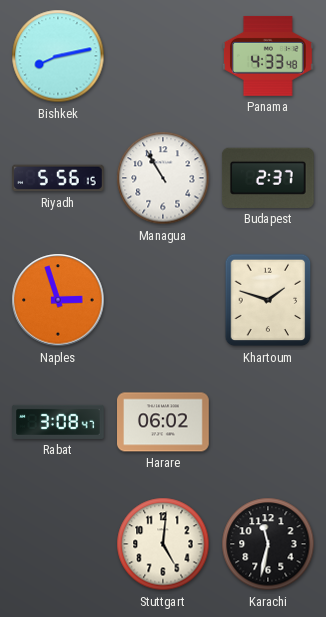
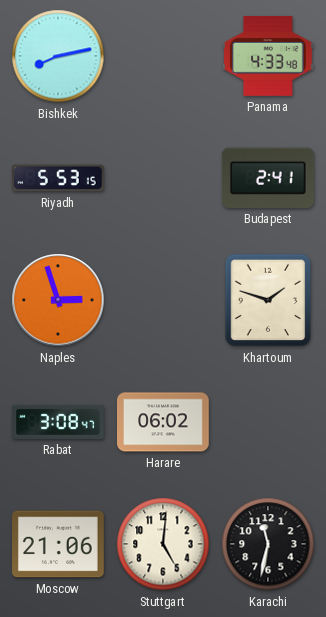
Riyadh: 5:56 -> 5:53 (59, 178)
Managua: 10:55 -> none (163, 178)
Budapest: 2:37 -> 2:41 (268, 178)
Moscow: none -> 21:06 (59, 544)
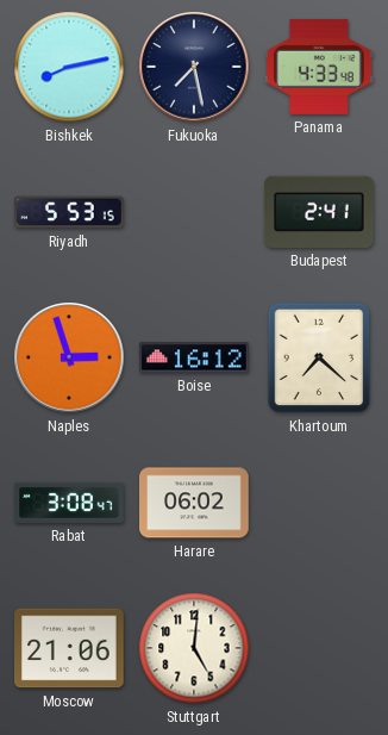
Fukuoka: none -> 7:28 (194, 67)
Boise: none -> 16:12 (195, 357)
Khartoum: 1:48 -> 7:22 (319, 357)
Karachi: 11:32 -> none (268, 544)
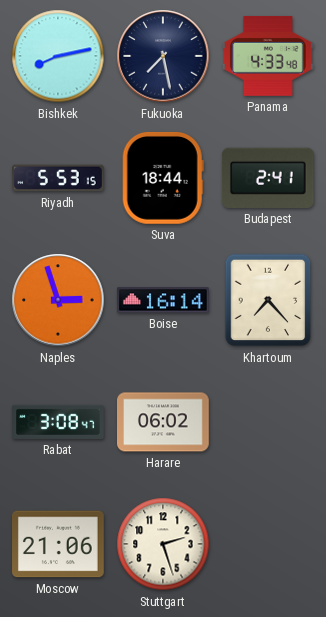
Suva: none -> 18:44 (163, 178)
Boise: 16:12 -> 16:14 (164, 300)
Khartoum: 7:22 -> 7:23 (268, 300)
Stuttgart: 5:01 -> 2:27 (163, 544)
